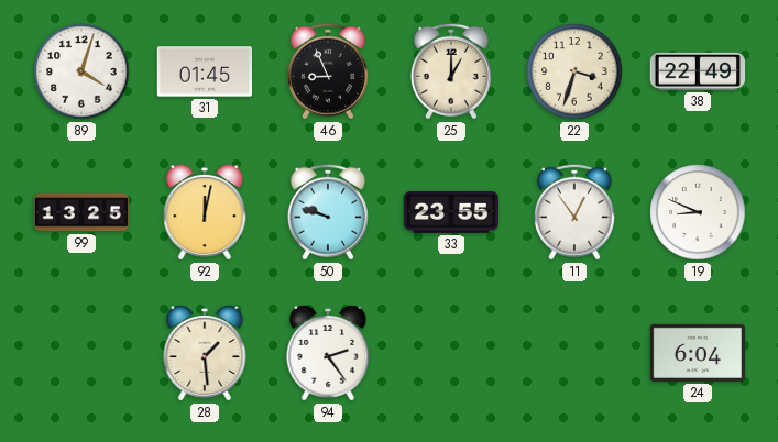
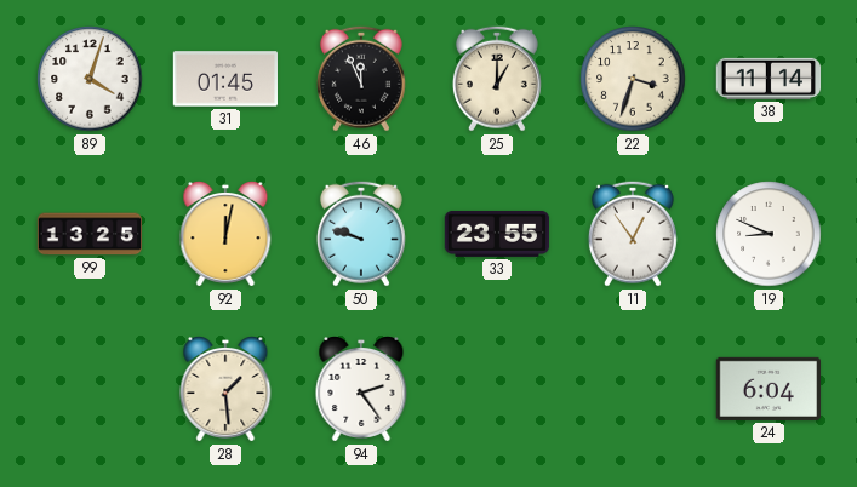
46: 8:56 -> 11:56 (361, 79)
38: 22:49 -> 11:14 (769, 79)
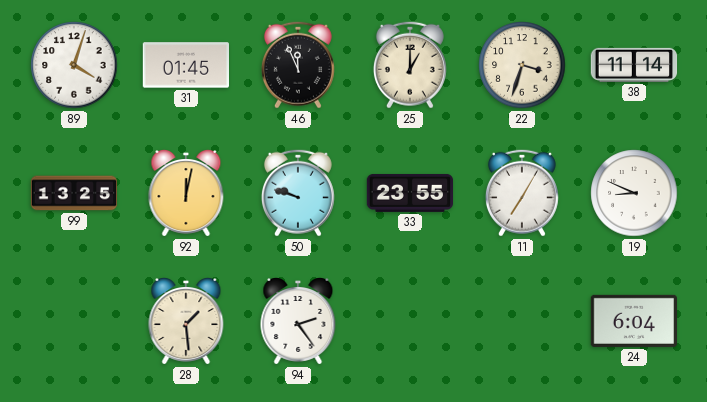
11: 12:54 -> 7:05 (522, 193)
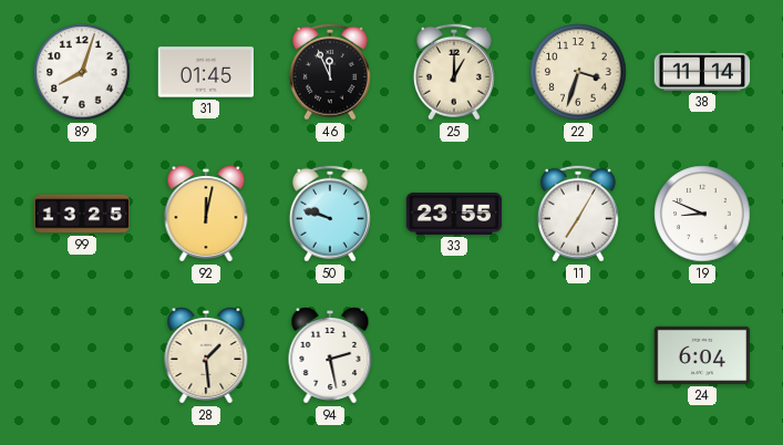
89: 4:03 -> 8:03 (82, 72)
94: 2:24 -> 2:28 (330, 356)
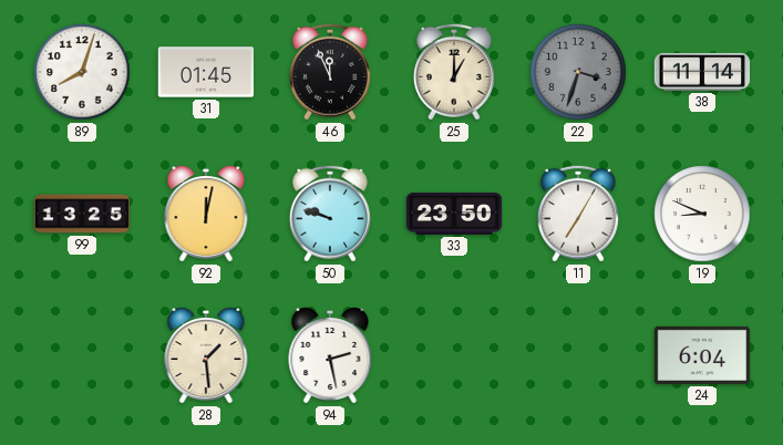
22 dial: cream -> grey (578, 72)
33: 23:55 -> 23:50 (454, 214)
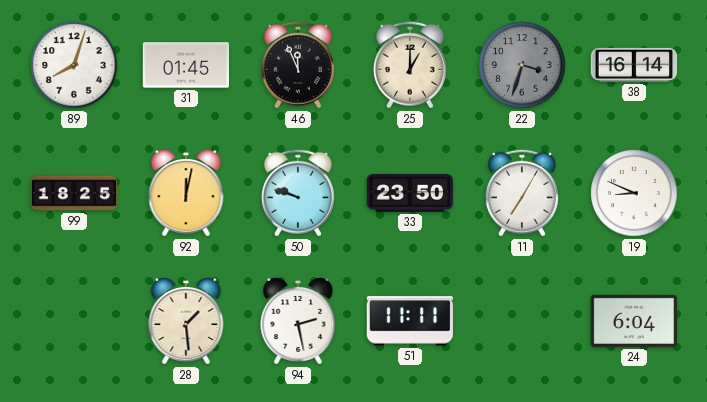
38: 11:14 -> 16:14 (634, 65)
99: 13:25 -> 18:25 (74, 193)
51: none -> 11:11 (410, 321)
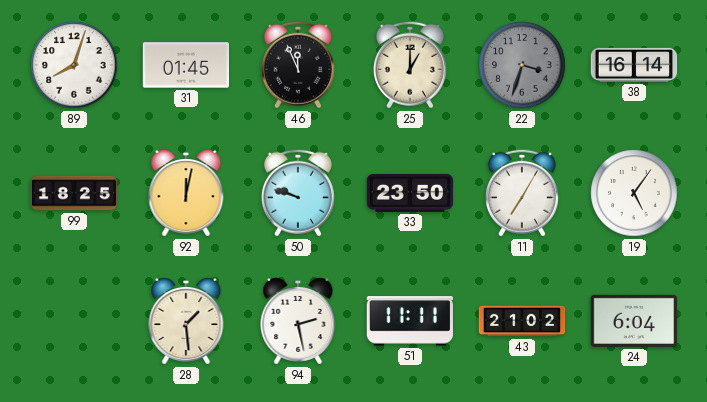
19: 8:49 -> 5:06 (634, 193)
43: none -> 21:02 (522, 321)
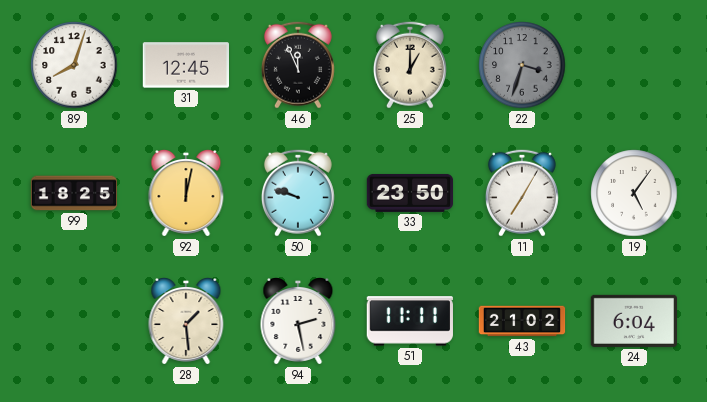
31: 01:45 -> 12:45 (186, 65)
38: 16:14 -> none (634, 65)
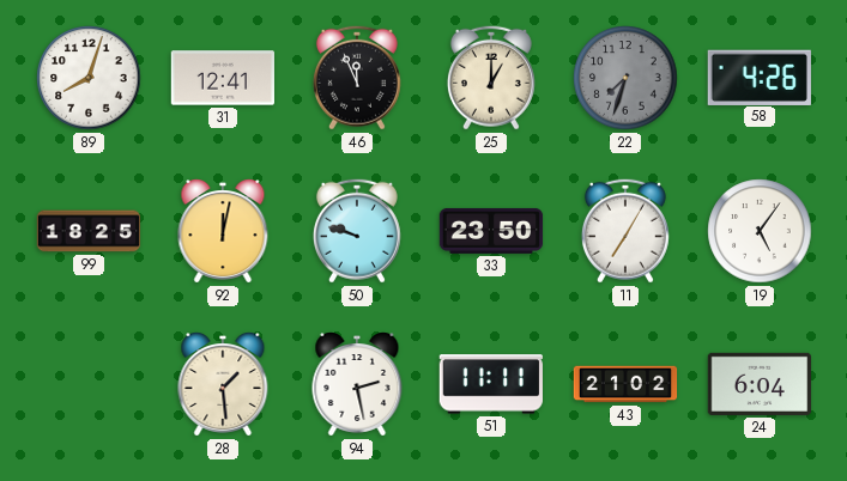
31: 12:45 -> 12:41 (223, 78)
22: 3:33 -> 7:33 (625, 78)
58: none -> 4:26 (760, 77)
